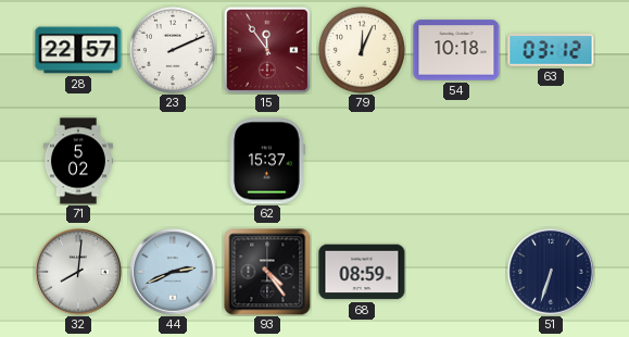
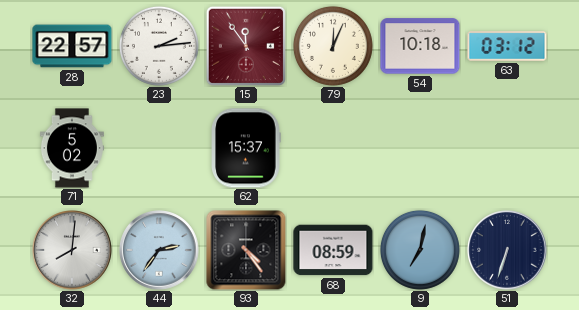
23: 2:11 -> 2:14 (159, 46)
44: 2:41 -> 2:36 (159, 250)
9: none -> 7:02 (420, 250)
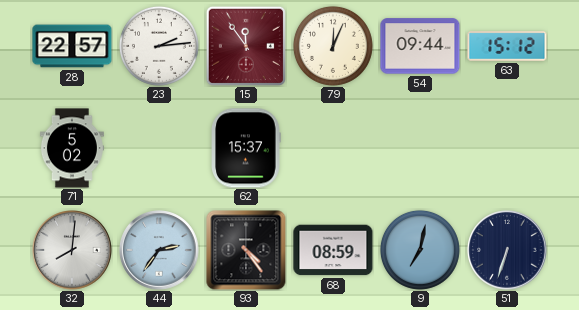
54: 10:18 -> 09:44 (420, 46)
63: 03:12 -> 15:12 (507, 46)
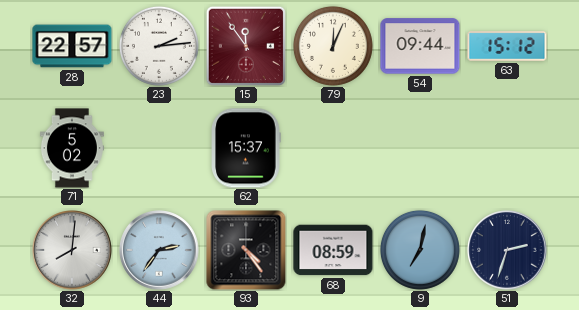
51: 6:33 -> 2:33 (507, 250)
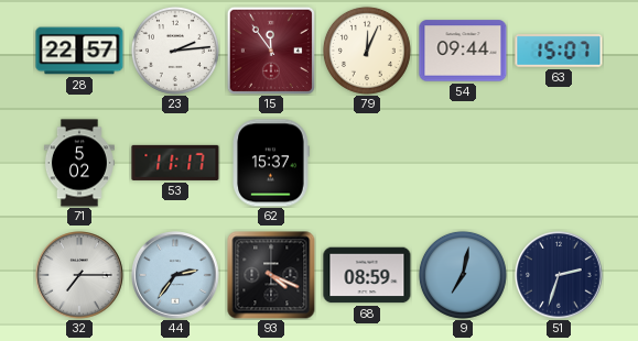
63: 15:12 -> 15:07 (559, 51)
53: none -> 11:17 (175, 163)
32: 8:01 -> 7:15 (79, 275)
93: 4:24 -> 4:19 (271, 275)
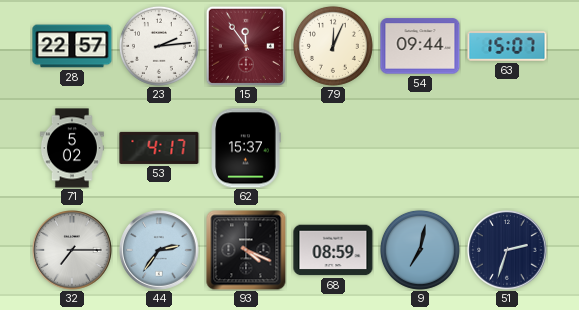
53: 11:17 -> 4:17 (159, 148)
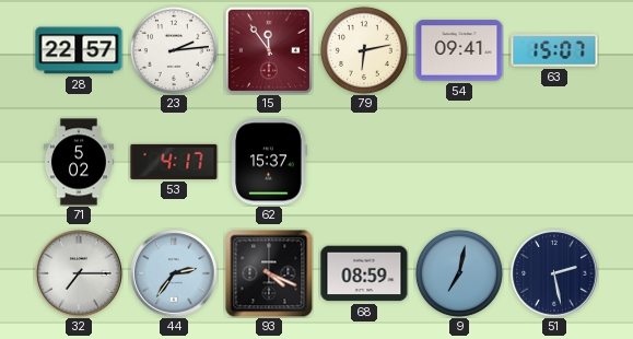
79: 12:04 -> 6:13 (364, 50)
54: 09:44 -> 09:41 (459, 50)
51: 2:33 -> 2:28 (554, 273)
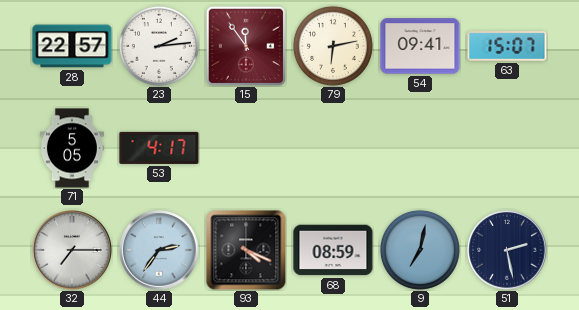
71: 5:02 -> 5:05 (72, 148)
62: 15:37 -> none (269, 162)
